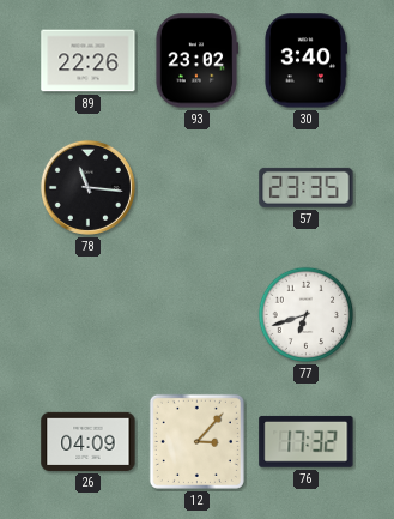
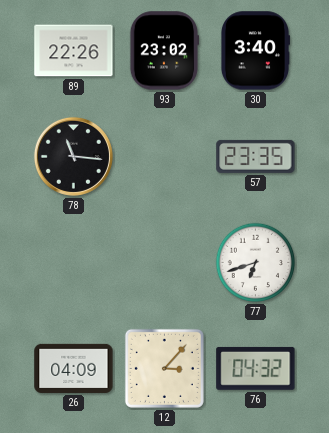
76: 17:32 -> 04:32 (256, 368)
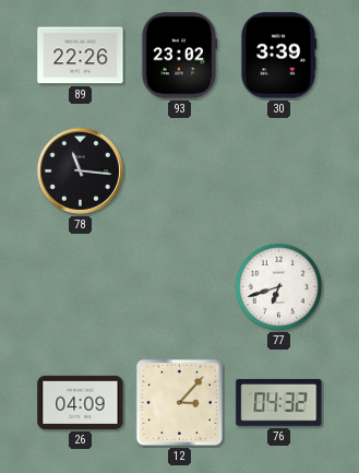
30: 3:40 -> 3:39 (277, 56)
57: 23:35 -> none (256, 156)
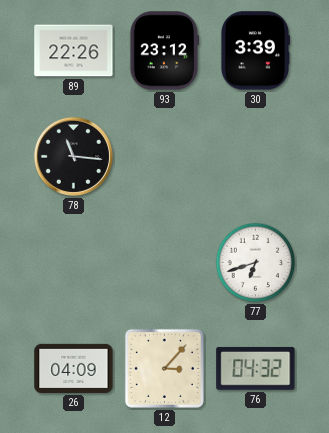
93: 23:02 -> 23:12 (164, 51)
